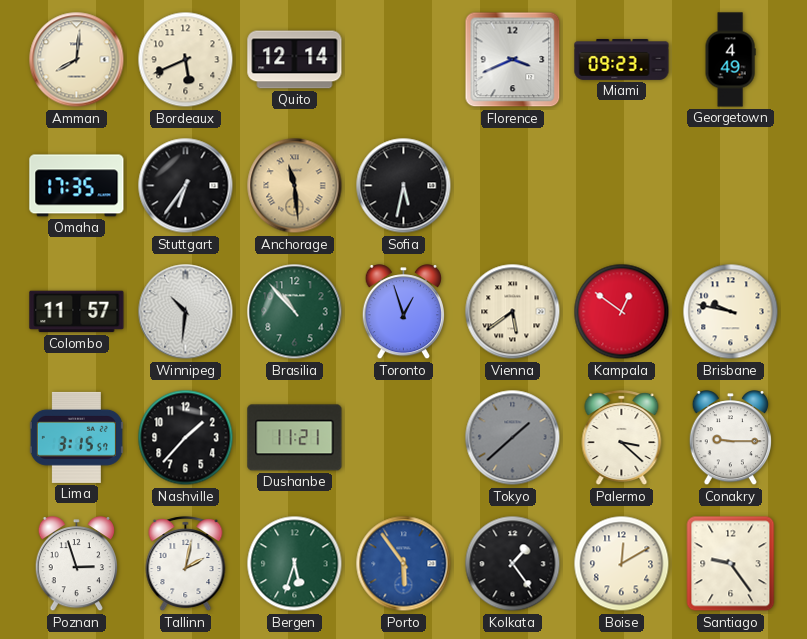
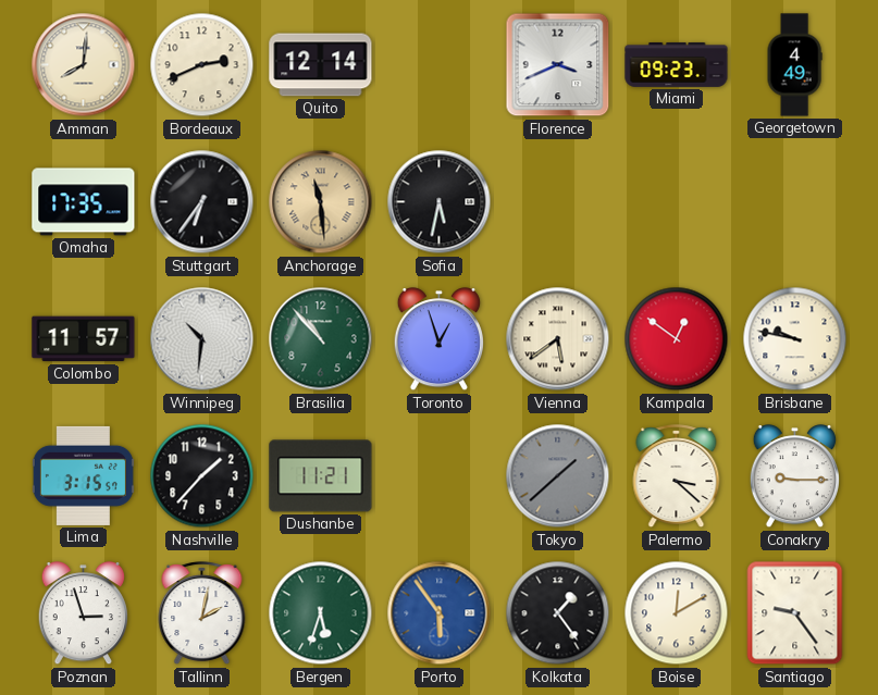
Bordeaux: 5:41 -> 2:41 (202, 65)
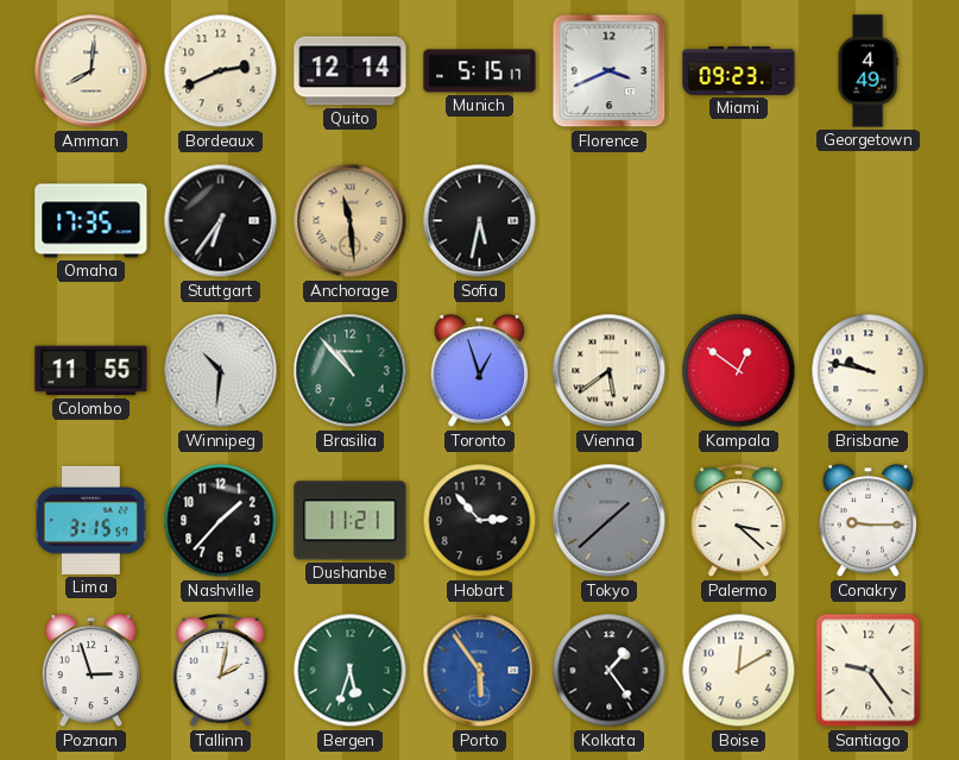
Munich: none -> 5:15 (480, 71)
Colombo: 11:57 -> 11:55 (92, 371)
Hobart: none -> 2:53 (480, 521)
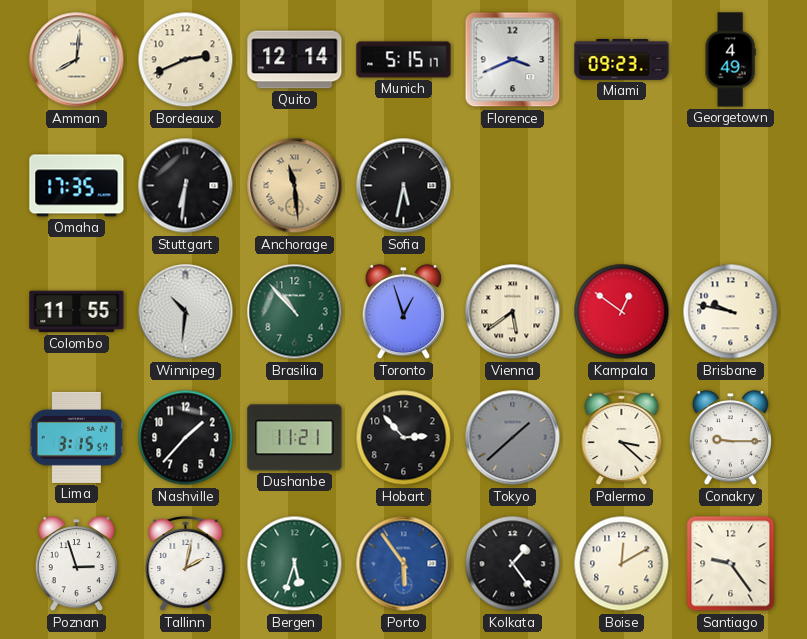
Stuttgart: 6:36 -> 6:31 (186, 186)
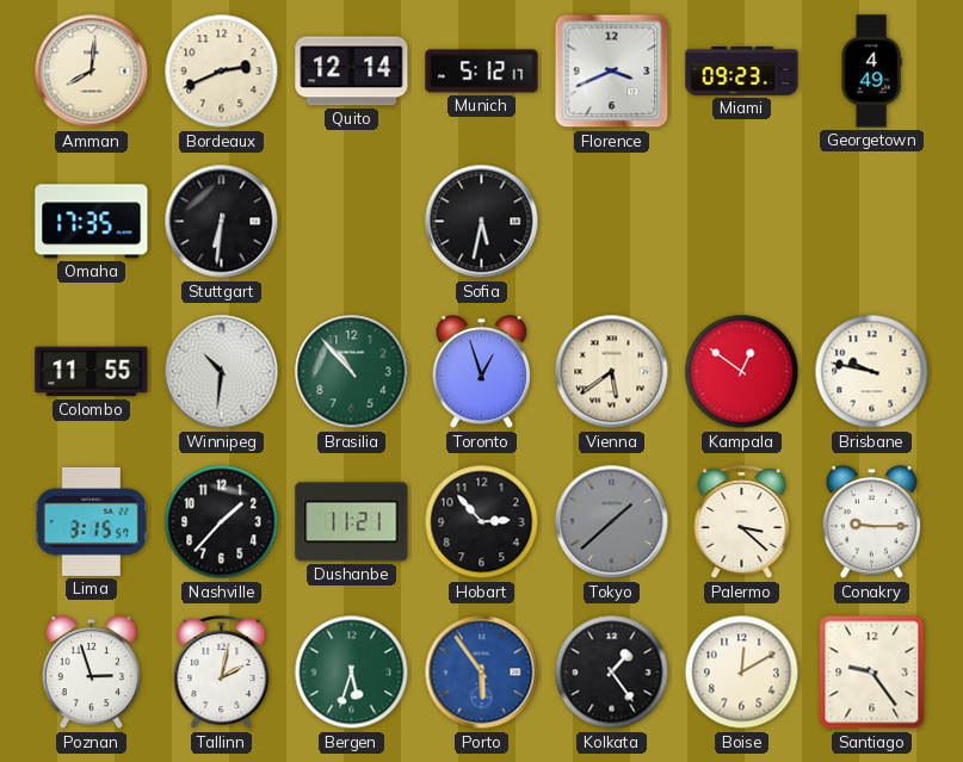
Munich: 5:15 -> 5:12 (482, 72)
Anchorage: 11:29 -> none (295, 186)
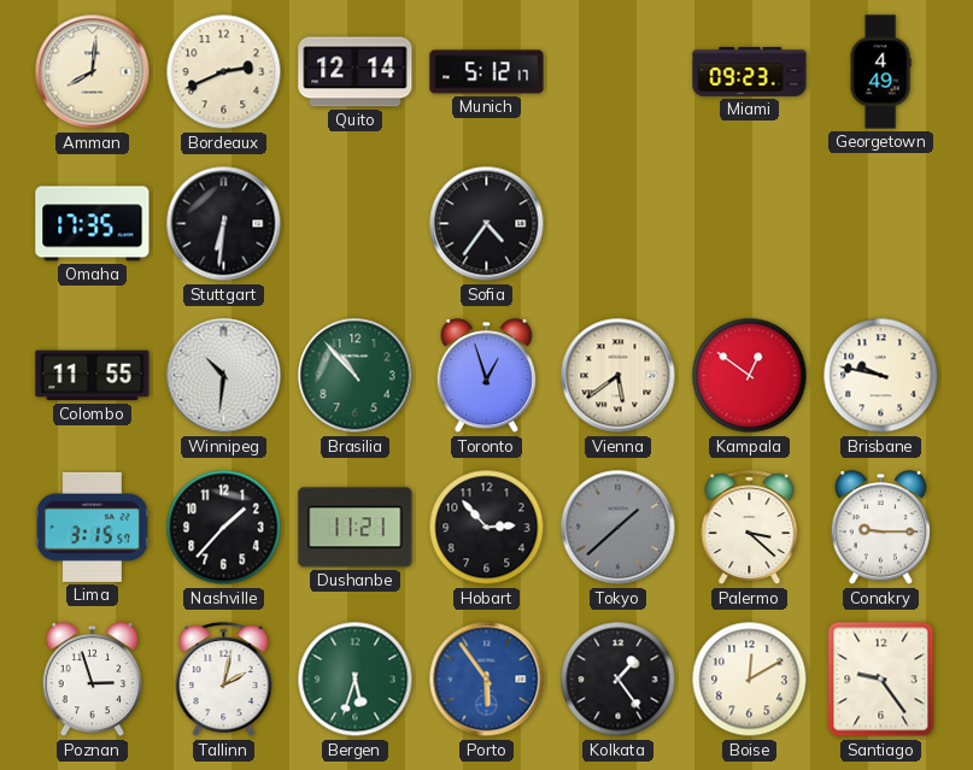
Florence: 3:41 -> none (612, 72)
Sofia: 5:32 -> 4:36 (487, 224)
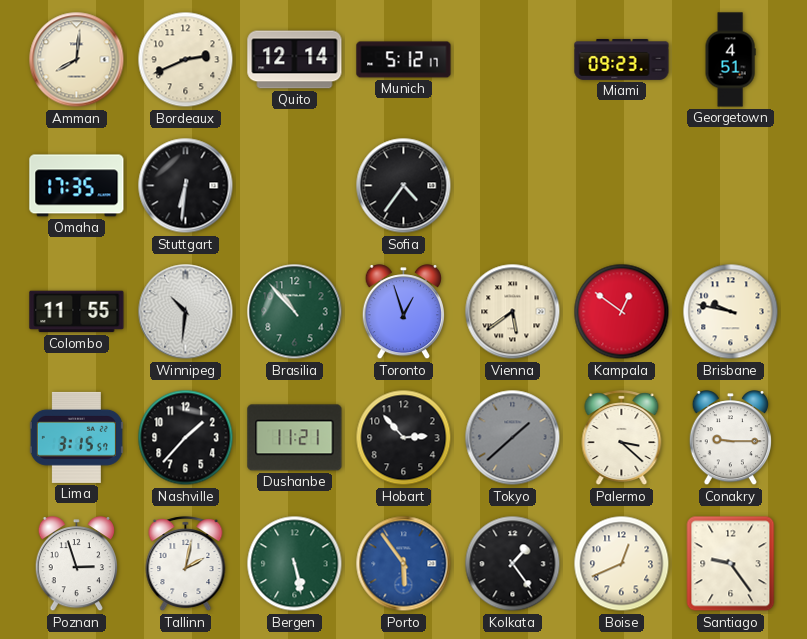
Georgetown: 4:49 -> 4:51 (730, 60)
Bergen: 5:33 -> 5:28 (295, 564)
Boise: 12:10 -> 12:41 (622, 564)
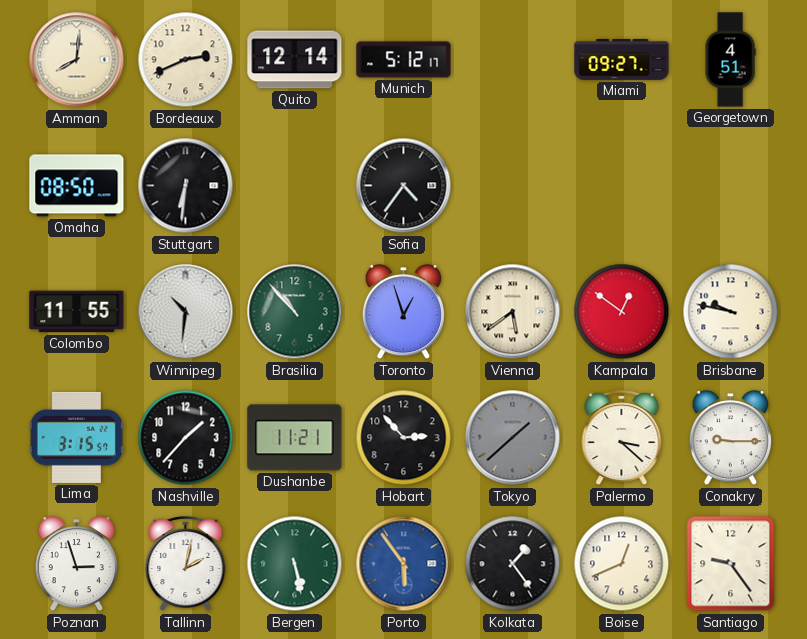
Miami: 09:23 -> 09:27 (622, 59)
Omaha: 17:35 -> 08:50 (77, 186)
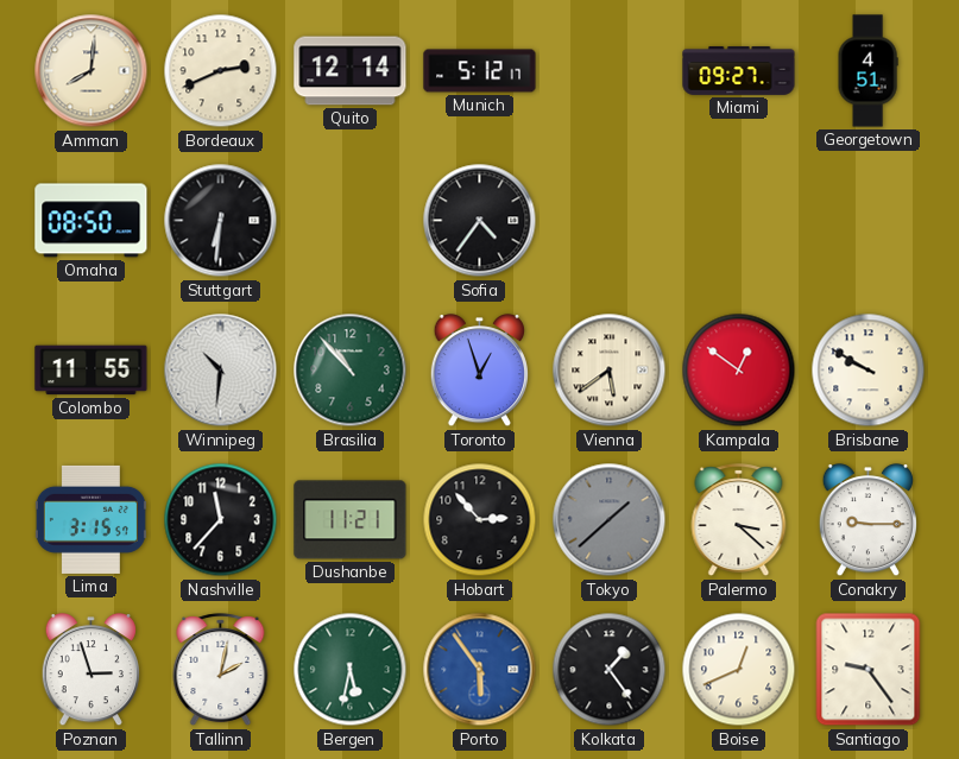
Brisbane: 9:47 -> 9:50 (869, 371)
Nashville: 1:37 -> 11:37 (221, 520)
Bergen: 5:28 -> 5:32 (351, 670)
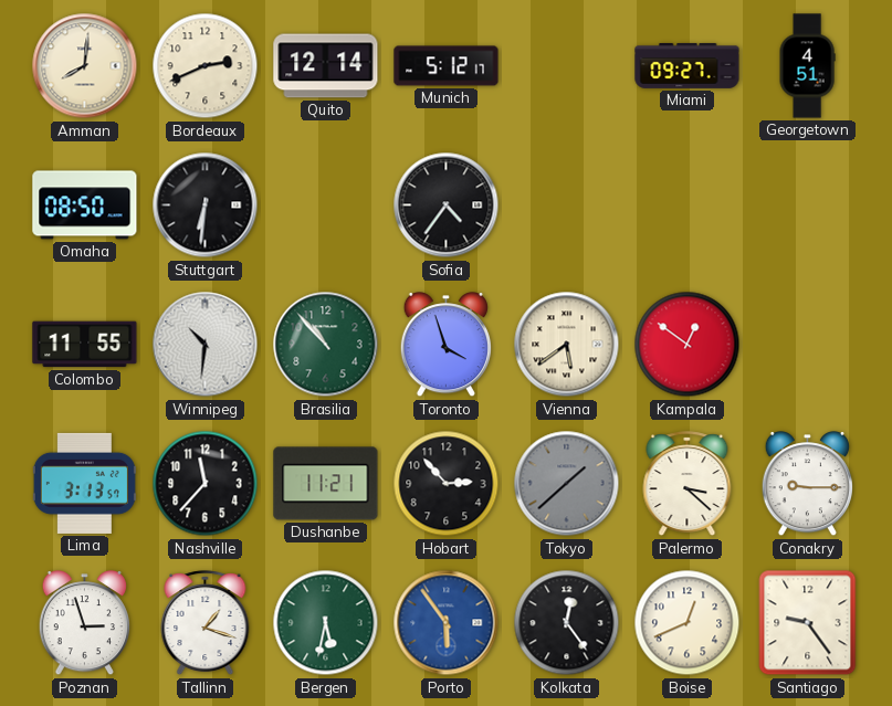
Toronto: 12:57 -> 3:57 (445, 345)
Brisbane: 9:50 -> none (869, 371)
Lima: 3:15 -> 3:13 (84, 483)
Tallinn: 2:02 -> 1:18 (206, 623)
Kolkata: 1:24 -> 12:24 (567, 623)
